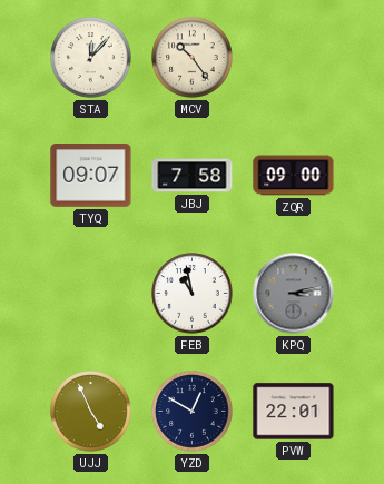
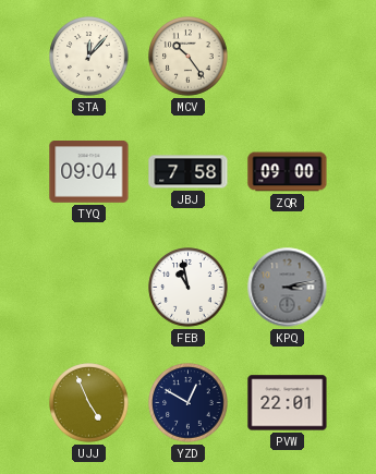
TYQ: 09:07 -> 09:04 (89, 172)
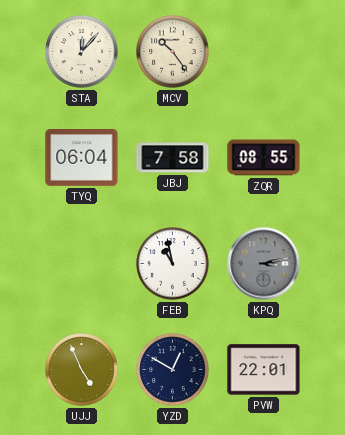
TYQ: 09:04 -> 06:04 (82, 158)
ZQR: 09:00 -> 08:55 (264, 158)
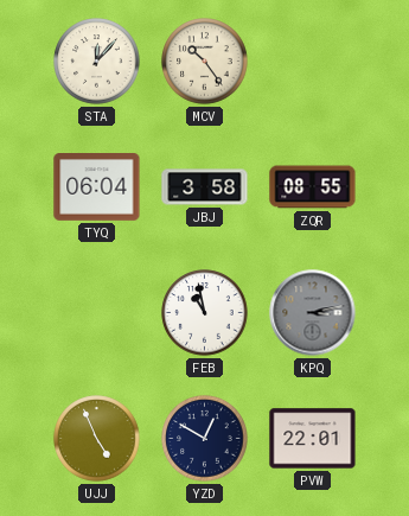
JBJ: 7:58 -> 3:58 (205, 187)
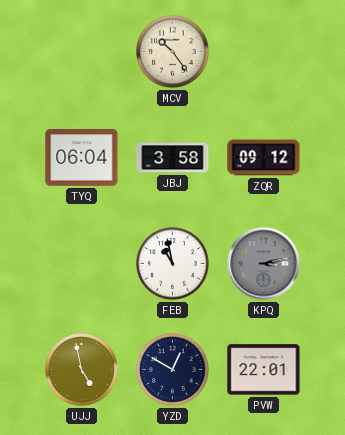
STA: 12:07 -> none (97, 62)
ZQR: 08:55 -> 09:12 (264, 158)
UJJ: 4:56 -> 4:58 (82, 370)
